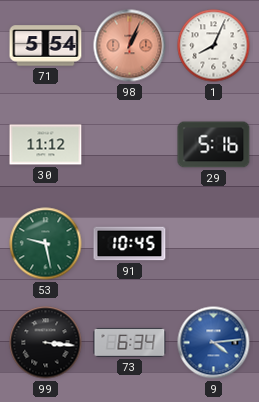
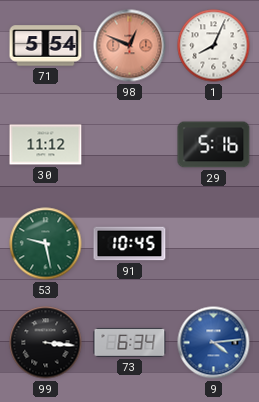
98: 1:04 -> 12:49 (130, 46)
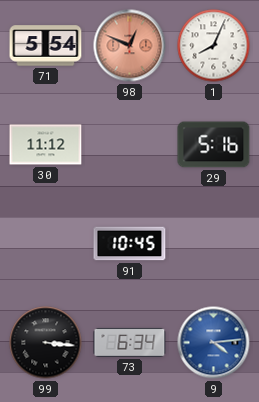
53: 9:28 -> none (46, 244)
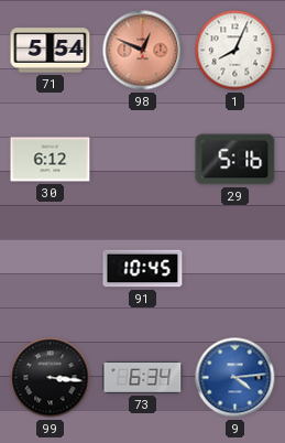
30: 11:12 -> 6:12 (51, 160)
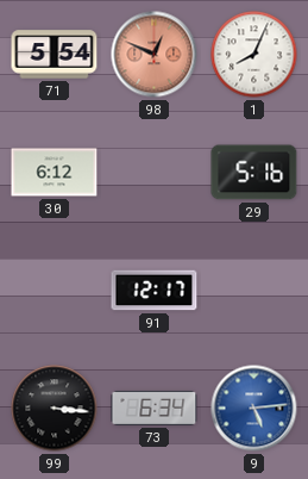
91: 10:45 -> 12:17 (155, 291)
9: 4:14 -> 5:14 (254, 409)
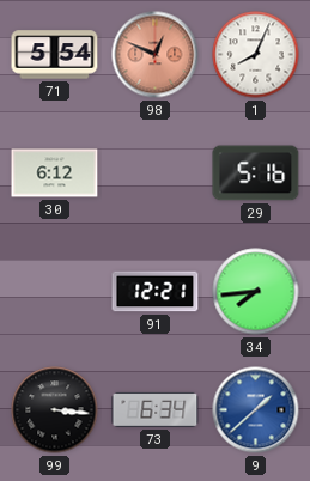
91: 12:17 -> 12:21 (156, 292)
34: none -> 7:44 (256, 292)
9: 5:14 -> 1:38 (256, 410)
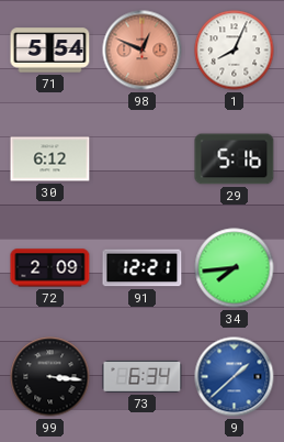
72: none -> 2:09 (50, 268)
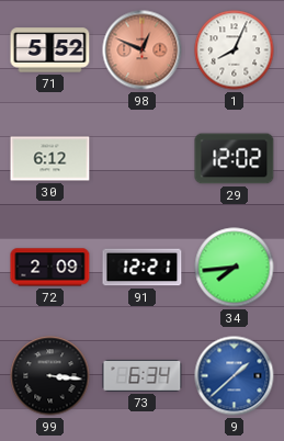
71: 5:54 -> 5:52 (50, 50)
29: 5:16 -> 12:02 (235, 159)
